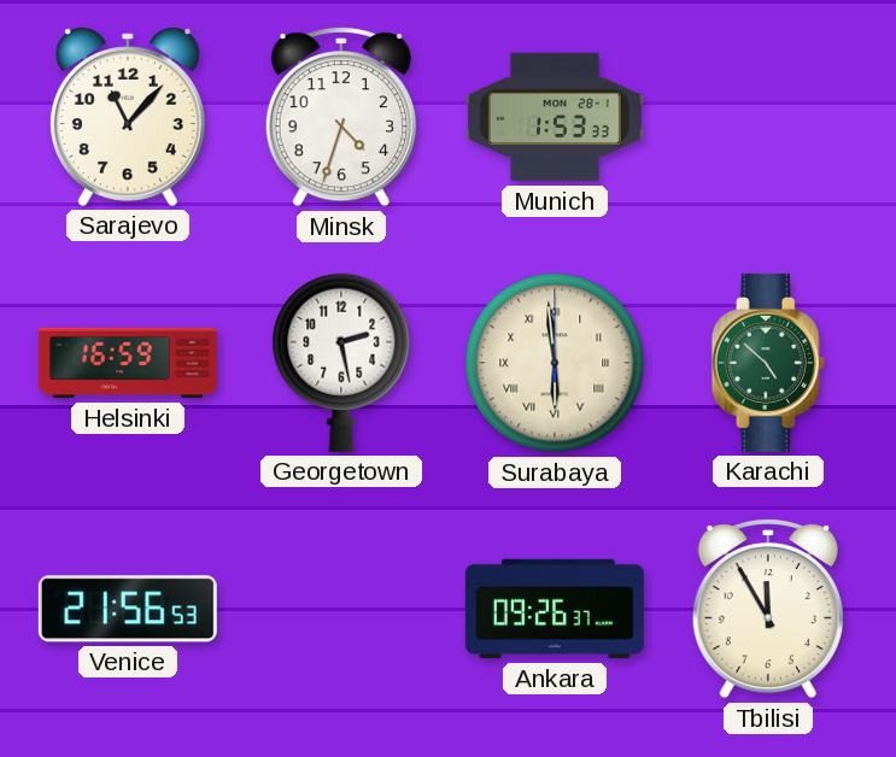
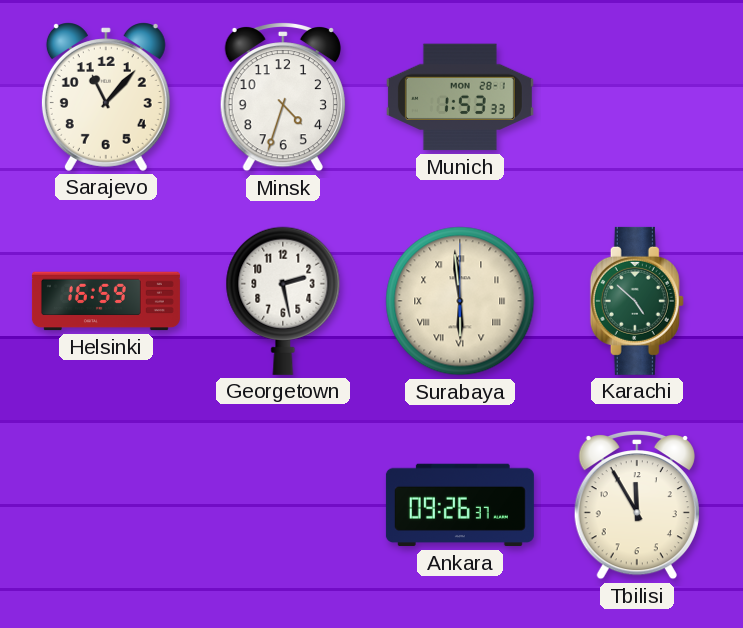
Venice: 21:56 -> none (128, 609)
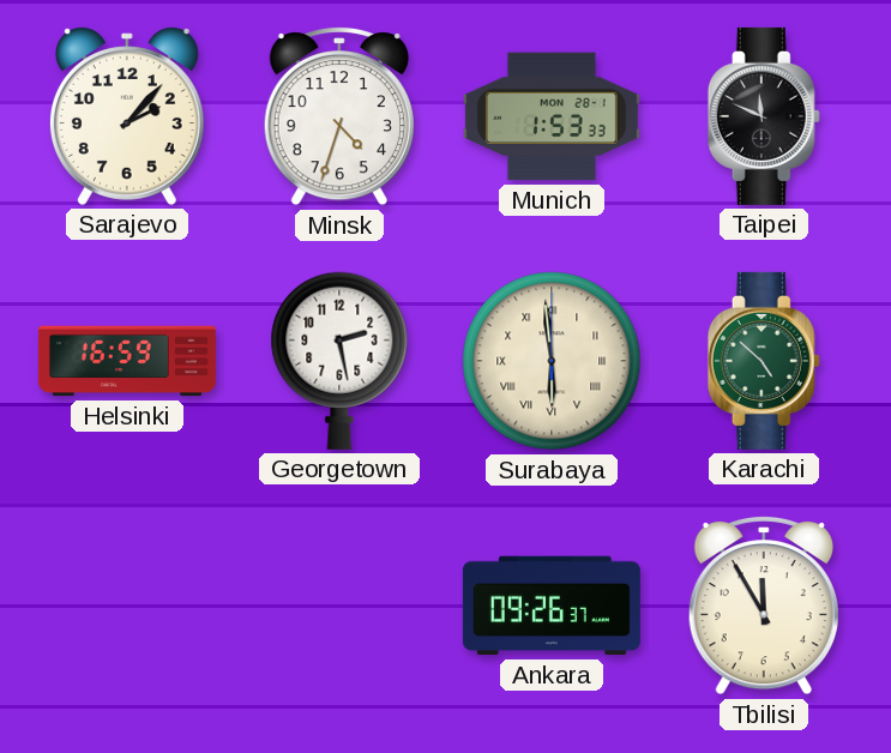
Sarajevo: 11:07 -> 2:07 (127, 116)
Taipei: none -> 11:49 (764, 116)
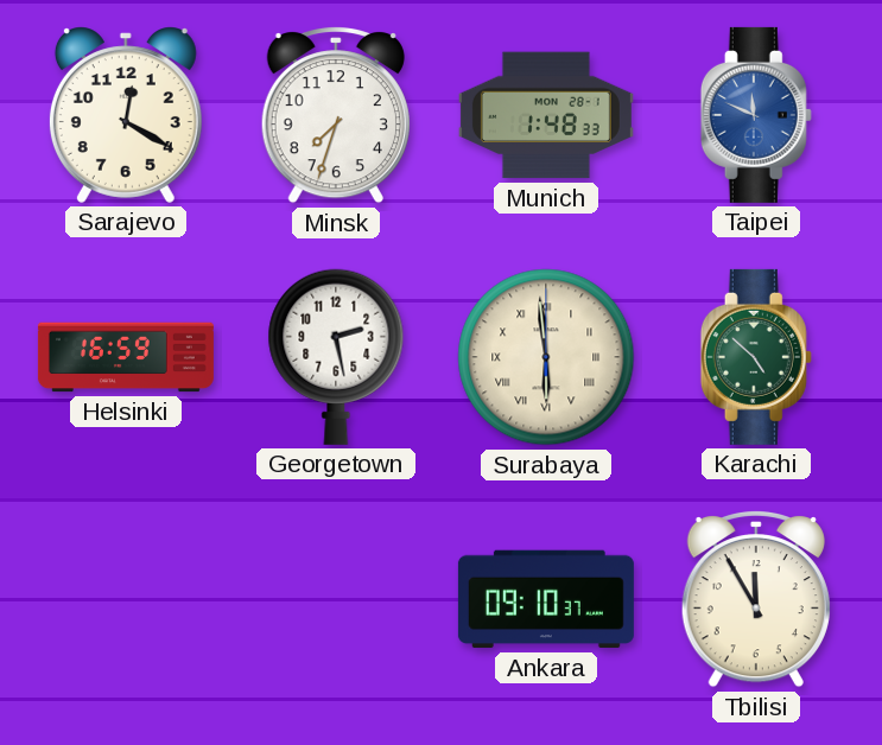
Sarajevo: 2:07 -> 12:20 (126, 115)
Minsk: 4:33 -> 7:33 (336, 115)
Munich: 1:53 -> 1:48 (546, 115)
Taipei dial: black -> blue (756, 115)
Ankara: 09:26 -> 09:10 (546, 599)
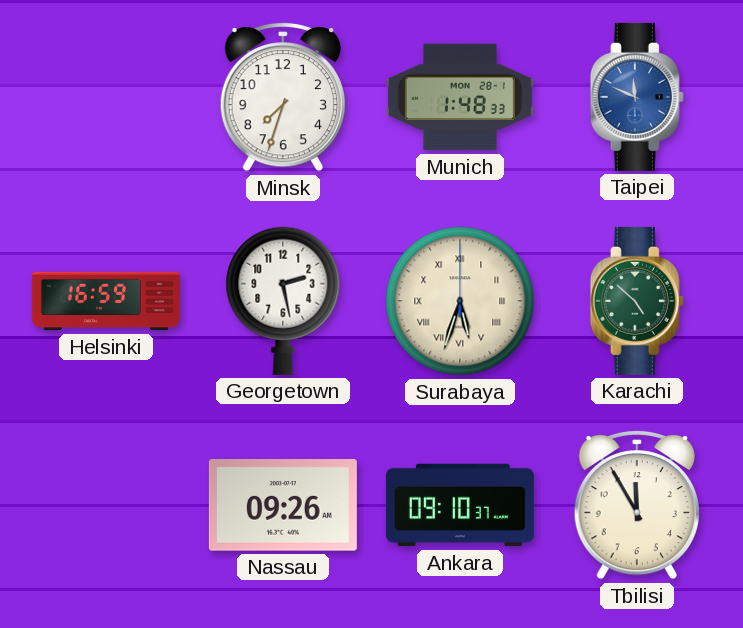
Sarajevo: 12:20 -> none (126, 115)
Surabaya: 5:59 -> 5:33 (460, 301)
Nassau: none -> 09:26 (283, 505)
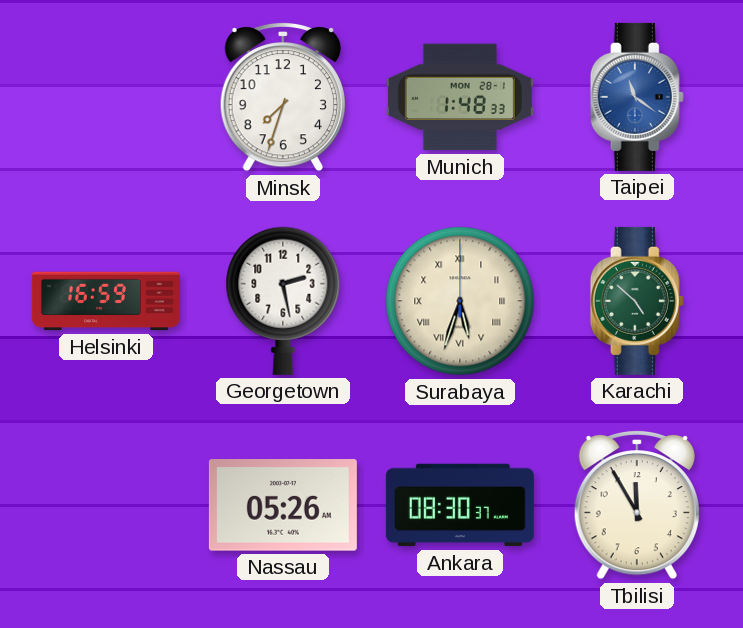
Taipei: 11:49 -> 11:21 (637, 97)
Nassau: 09:26 -> 05:26 (283, 505)
Ankara: 09:10 -> 08:30 (460, 505)
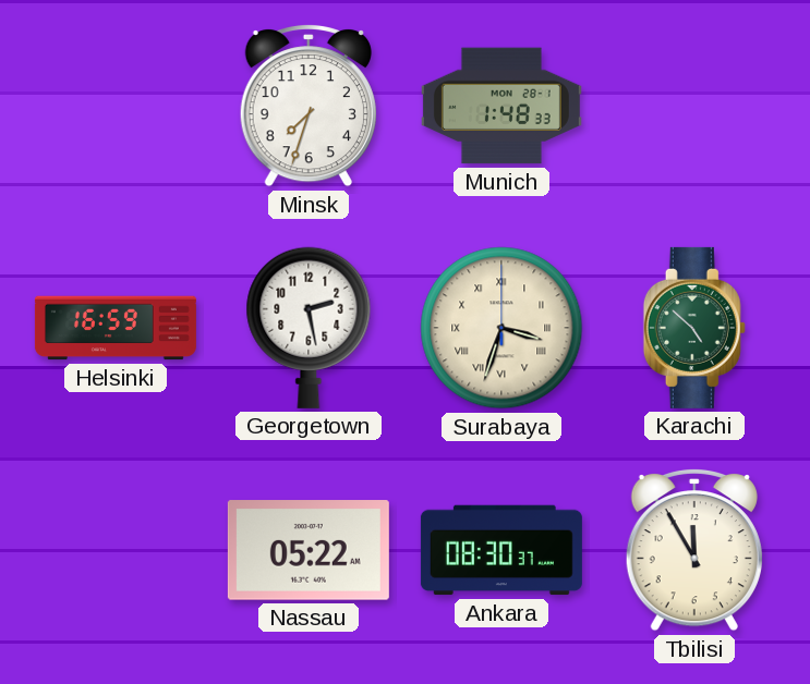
Taipei: 11:21 -> none (637, 97)
Surabaya: 5:33 -> 3:33 (501, 328)
Nassau: 05:26 -> 05:22 (309, 550)
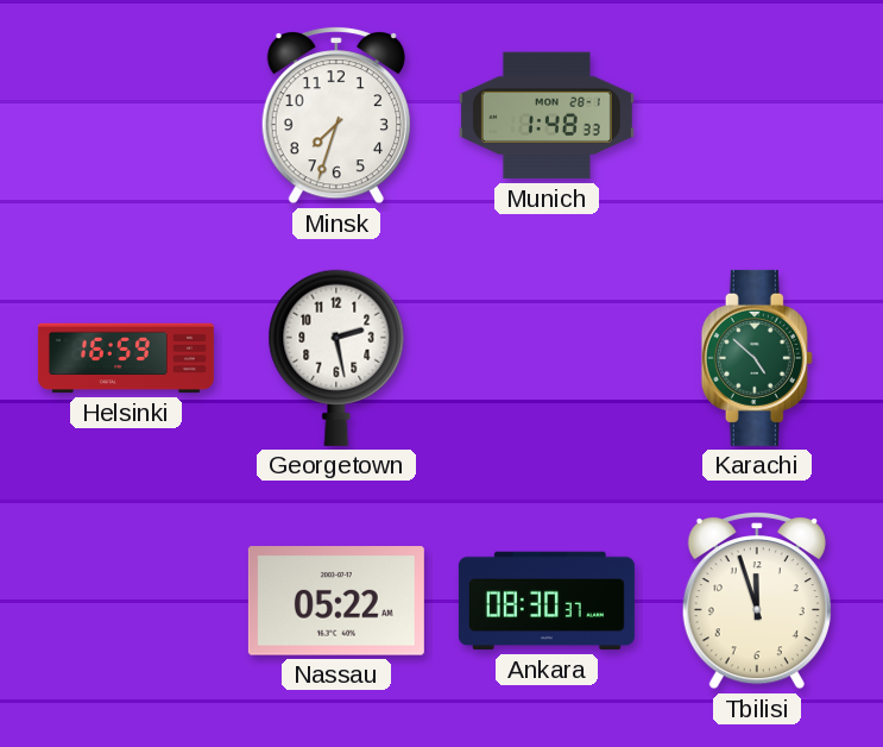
Surabaya: 3:33 -> none (501, 328)
Tbilisi: 11:55 -> 11:57 (757, 601)
